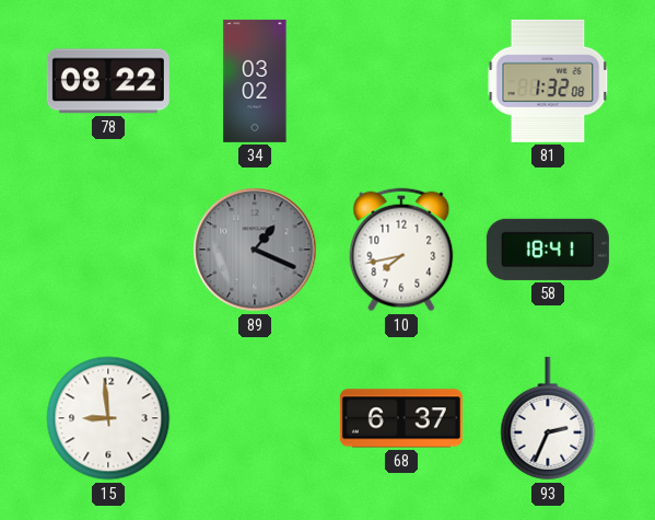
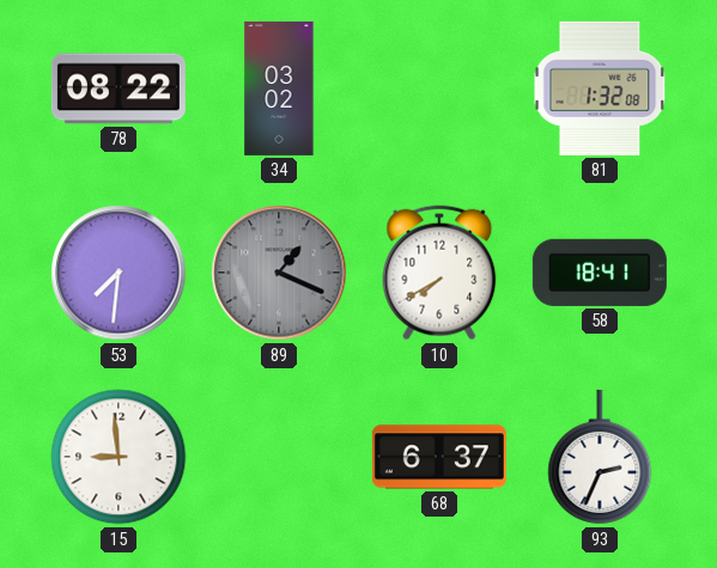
53: none -> 7:31 (119, 273)
10: 7:43 -> 7:40 (439, 273)
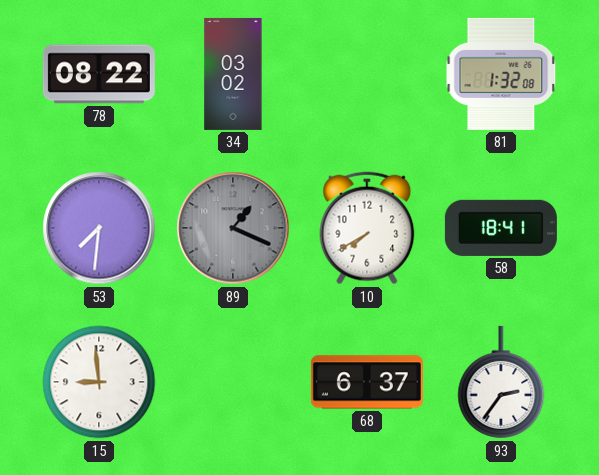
93: 2:34 -> 2:36 (501, 382)
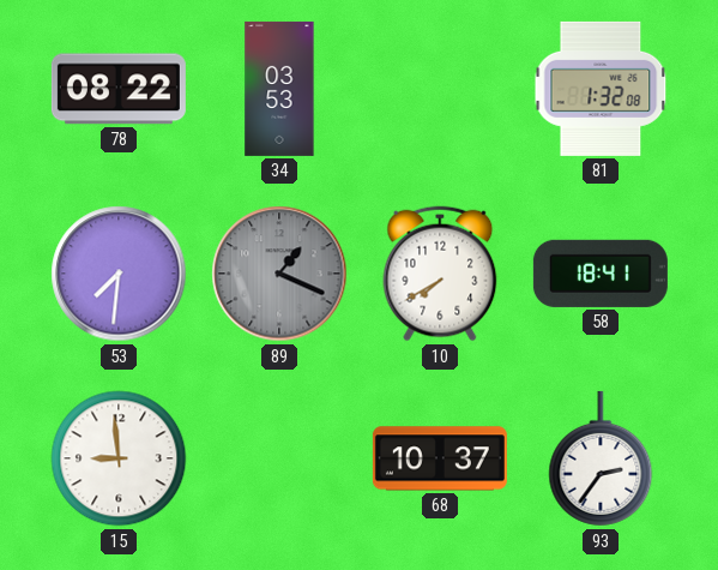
34: 03:02 -> 03:53 (279, 89)
68: 6:37 -> 10:37 (440, 458)
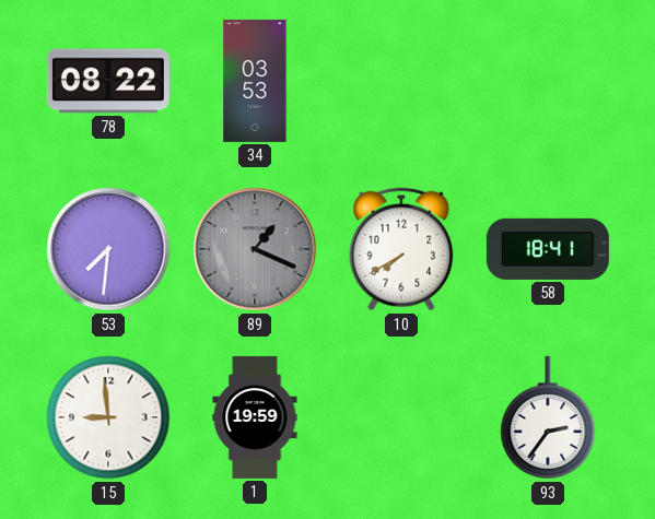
81: 1:32 -> none (601, 89)
1: none -> 19:59 (255, 417)
68: 10:37 -> none (440, 458)
